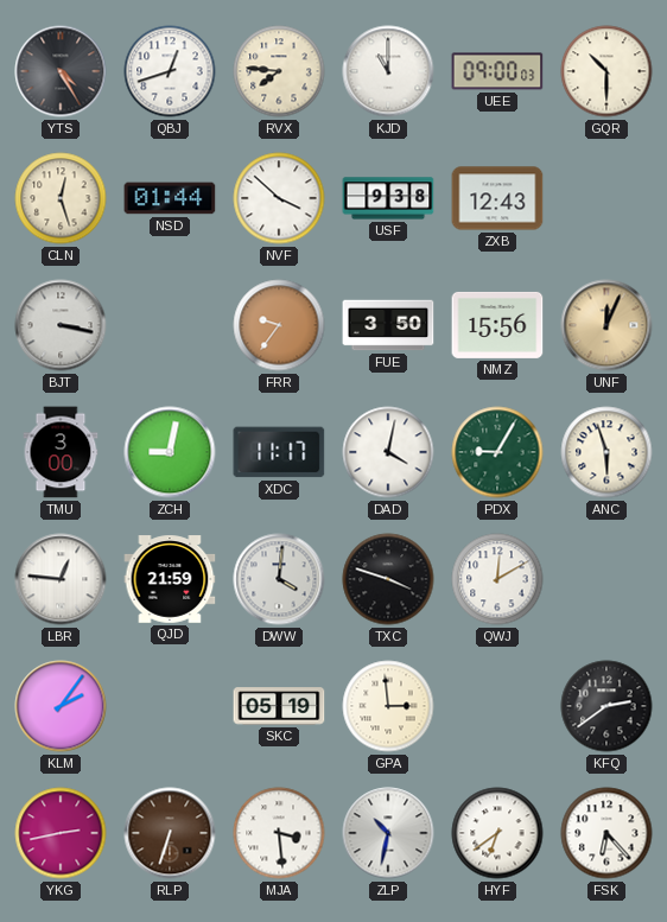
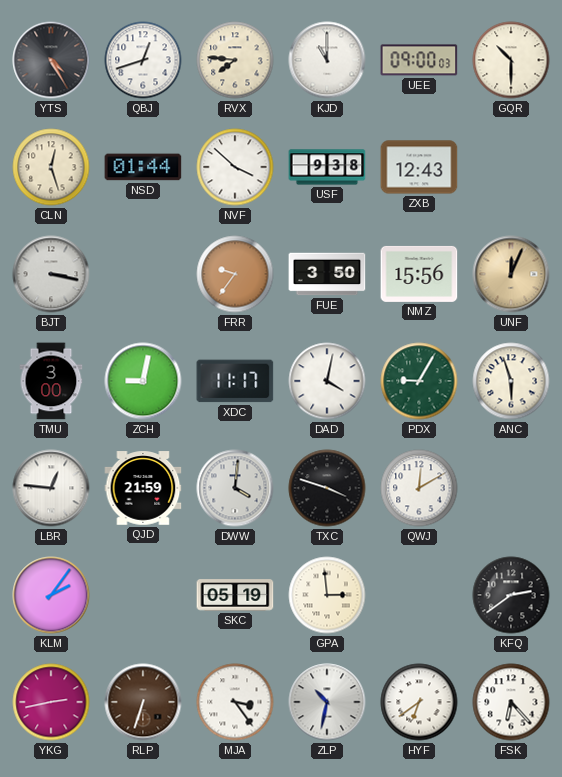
MJA: 3:29 -> 3:24 (235, 702)
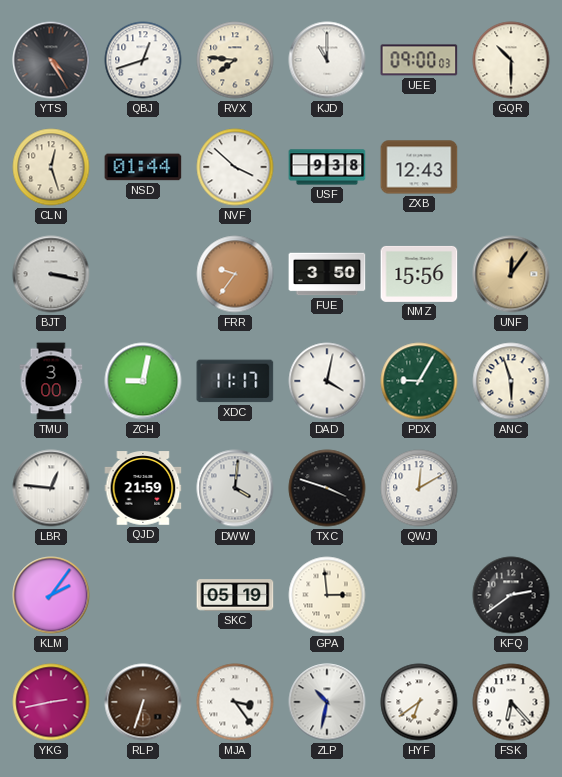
UNF: 12:04 -> 12:06 (511, 274)
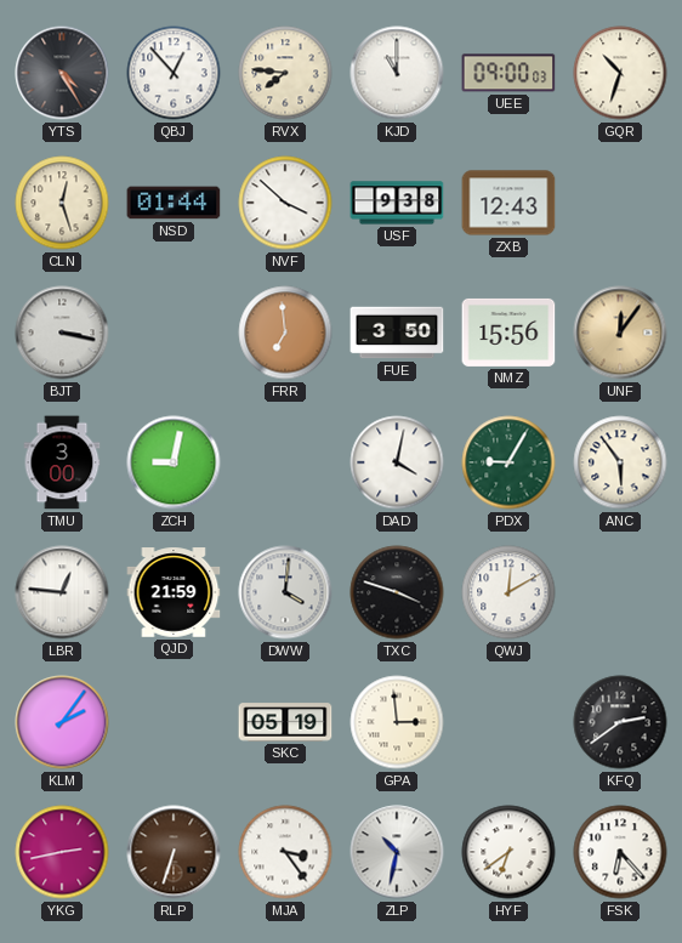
QBJ: 12:42 -> 12:53 (174, 73)
GQR: 10:30 -> 10:33 (620, 73)
FRR: 9:36 -> 6:59 (285, 333)
XDC: 11:17 -> none (235, 381)
ANC: 5:57 -> 5:54 (620, 462)
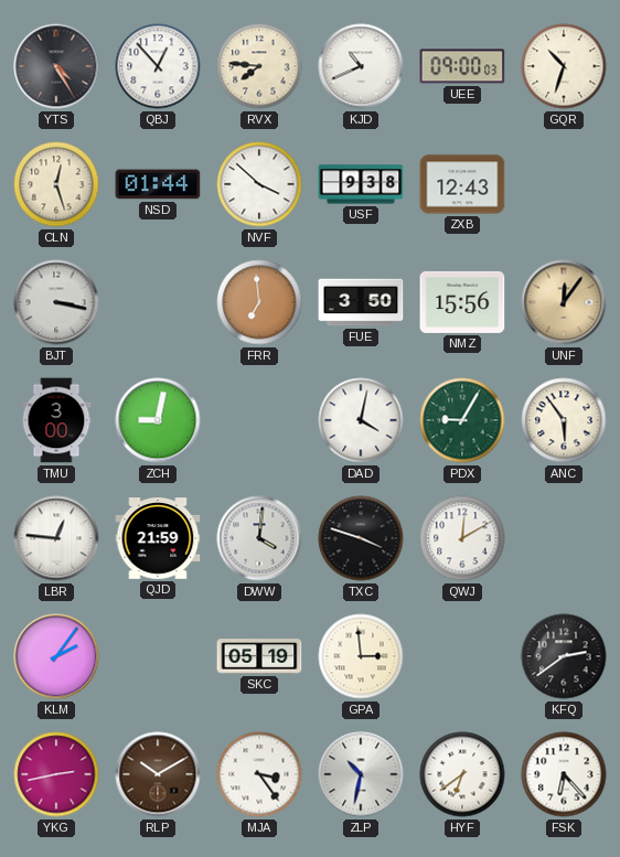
KJD: 11:00 -> 10:41 (361, 66)
RLP: 6:33 -> 10:10 (158, 774)
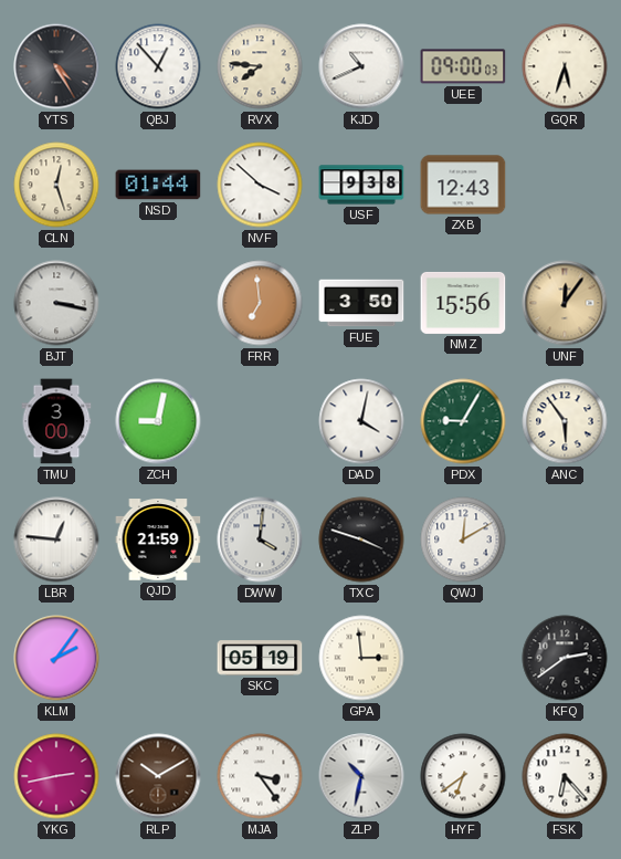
GQR: 10:33 -> 5:33 (565, 66)
